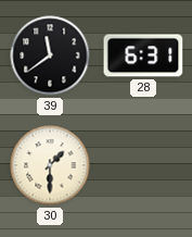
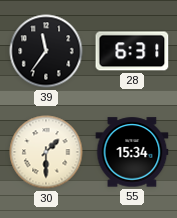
39: 11:39 -> 11:36 (46, 51)
55: none -> 15:34 (132, 152)
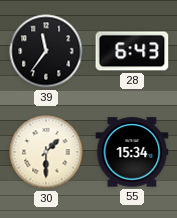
28: 6:31 -> 6:43 (132, 51)
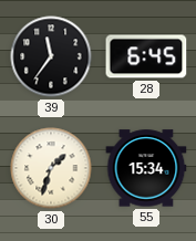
28: 6:43 -> 6:45 (146, 56)
30: 1:30 -> 1:33 (51, 168)
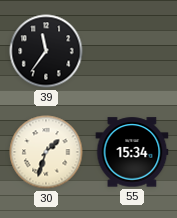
28: 6:45 -> none (146, 56)
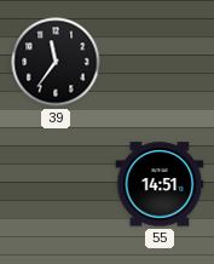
30: 1:33 -> none (46, 152)
55: 15:34 -> 14:51 (160, 184)
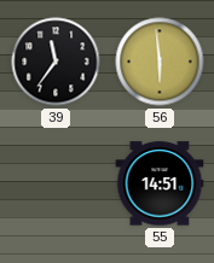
56: none -> 5:59 (160, 62)
